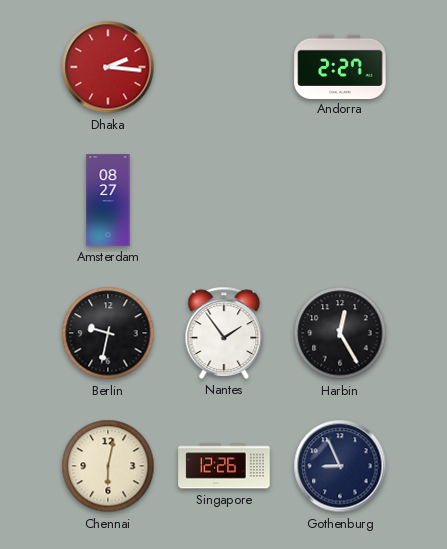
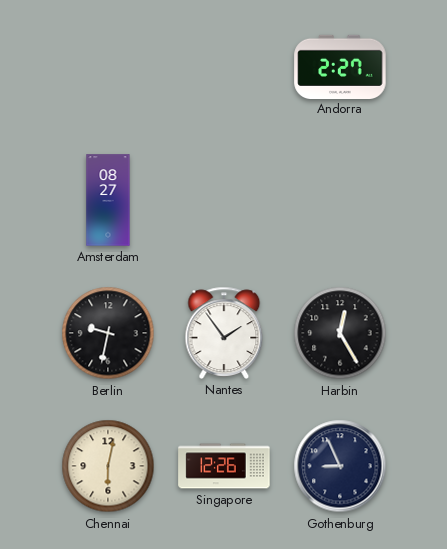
Dhaka: 2:16 -> none (108, 67)
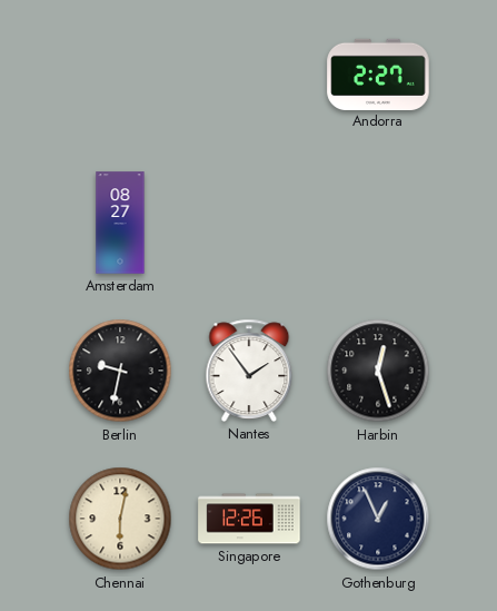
Harbin: 12:25 -> 12:27 (378, 371)
Gothenburg: 8:56 -> 12:56 (378, 519)
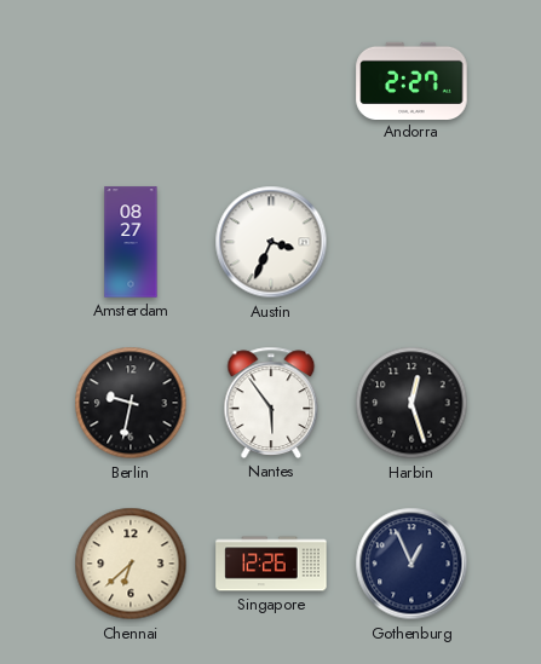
Austin: none -> 3:34 (271, 242)
Nantes: 1:54 -> 5:54 (271, 403)
Chennai: 6:02 -> 6:38 (131, 564)
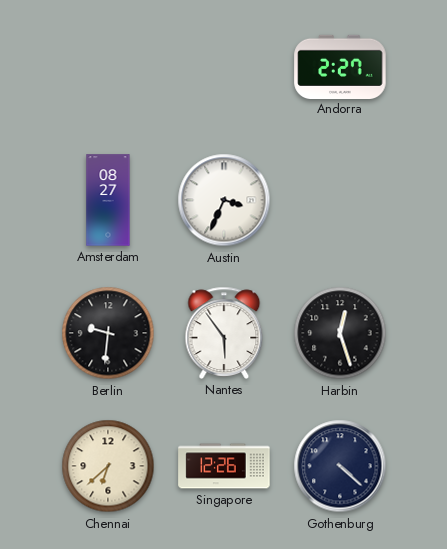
Berlin: 9:32 -> 9:31 (108, 333)
Gothenburg: 12:56 -> 4:22 (340, 466)
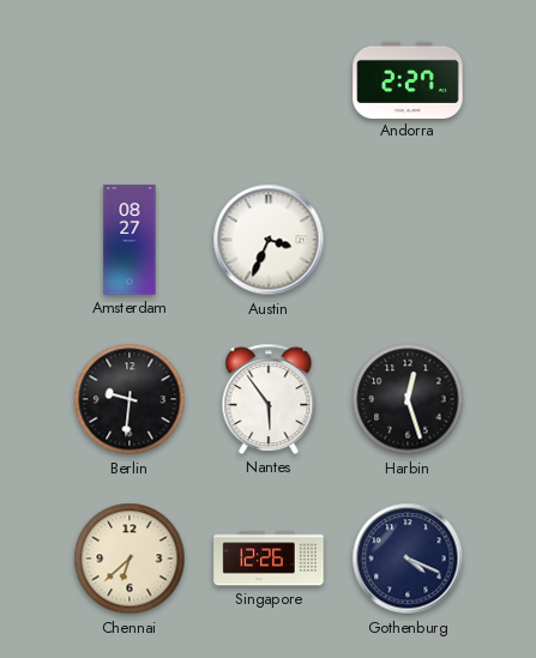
Gothenburg: 4:22 -> 4:19 (408, 559)
